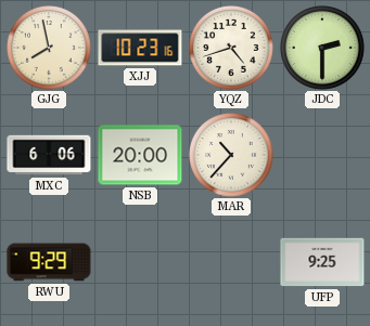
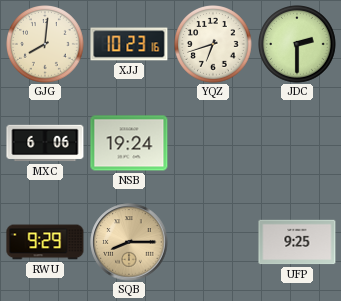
GJG: 7:58 -> 8:01 (46, 45)
YQZ: 4:42 -> 6:42 (214, 45)
NSB: 20:00 -> 19:24 (129, 143)
MAR: 10:37 -> none (232, 156)
SQB: none -> 8:15 (129, 242)
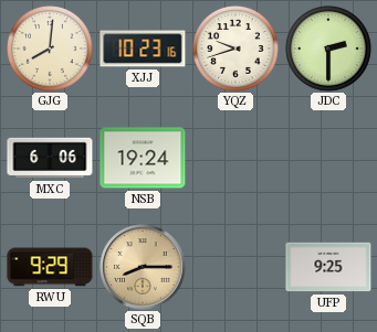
YQZ: 6:42 -> 9:42 (237, 50)
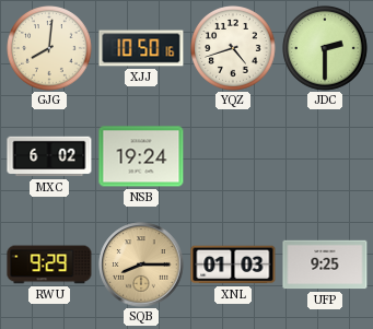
XJJ: 10:23 -> 10:50 (141, 48)
YQZ: 9:42 -> 4:42 (234, 49)
MXC: 6:06 -> 6:02 (49, 156)
XNL: none -> 01:03 (233, 265)
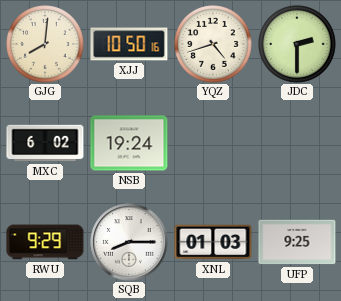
SQB dial: champagne -> white (129, 242)
